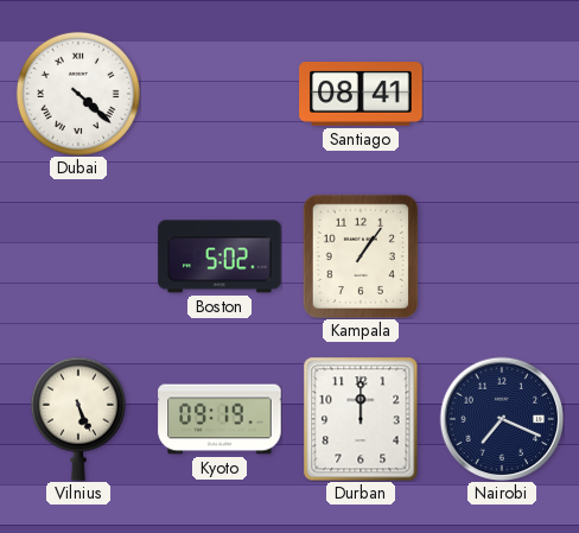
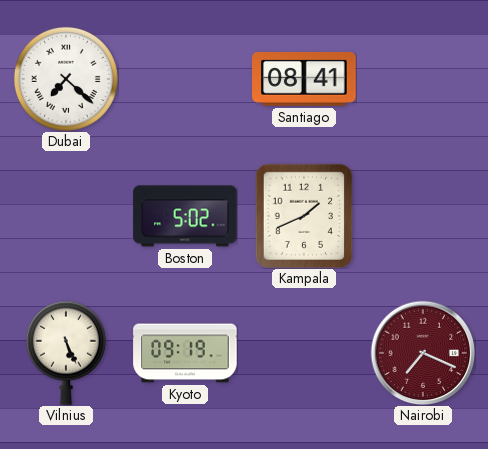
Dubai: 4:22 -> 7:22 (66, 79)
Kampala: 1:06 -> 1:41 (303, 215)
Durban: 12:00 -> none (361, 419)
Nairobi dial: navy -> burgundy (423, 353)
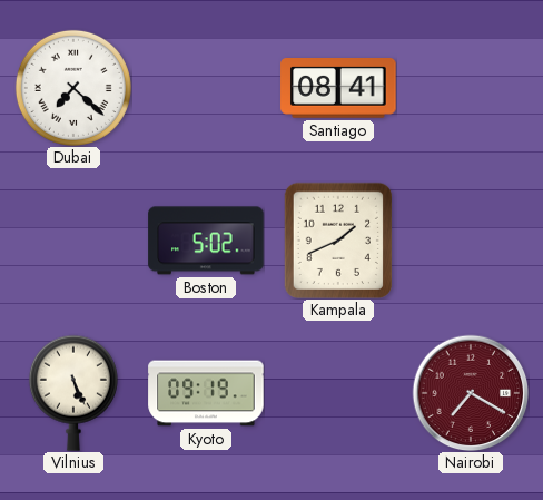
Nairobi: 7:19 -> 7:20 (471, 393)
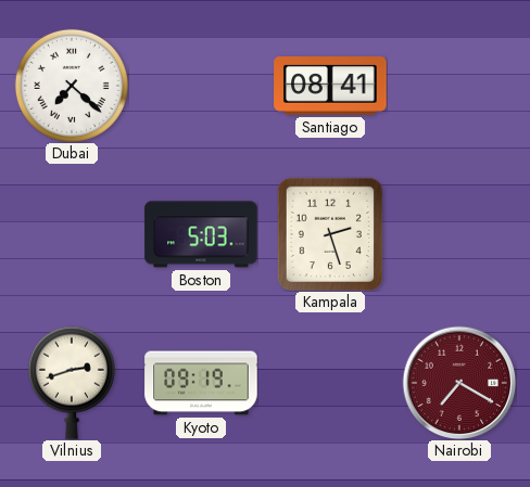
Boston: 5:02 -> 5:03 (201, 234)
Kampala: 1:41 -> 2:27 (329, 233)
Vilnius: 5:26 -> 2:42 (72, 383)
